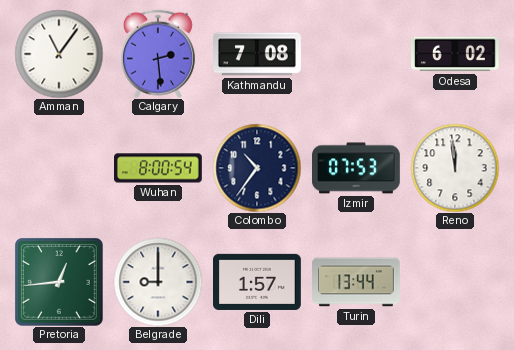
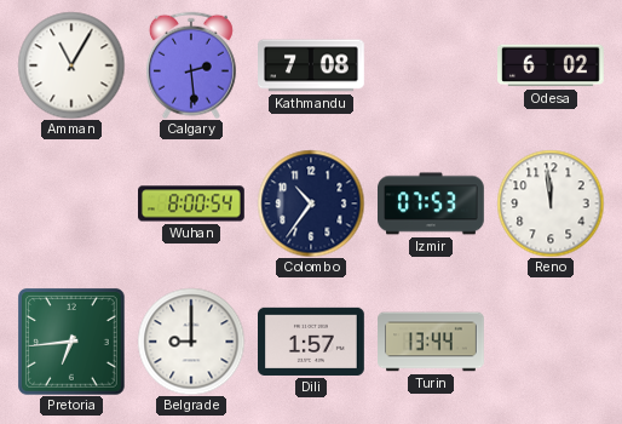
Amman: 11:06 -> 11:05 (71, 65)
Pretoria: 12:44 -> 6:44 (71, 342)
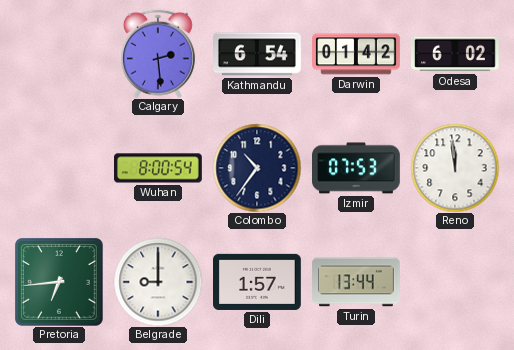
Amman: 11:05 -> none (71, 65)
Kathmandu: 7:08 -> 6:54 (258, 54)
Darwin: none -> 01:42 (356, 54)
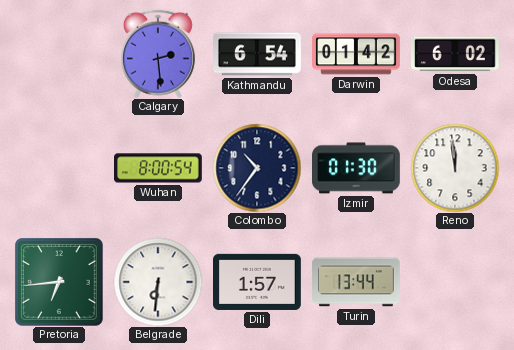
Izmir: 07:53 -> 01:30 (356, 168)
Belgrade: 9:00 -> 6:31 (158, 282)
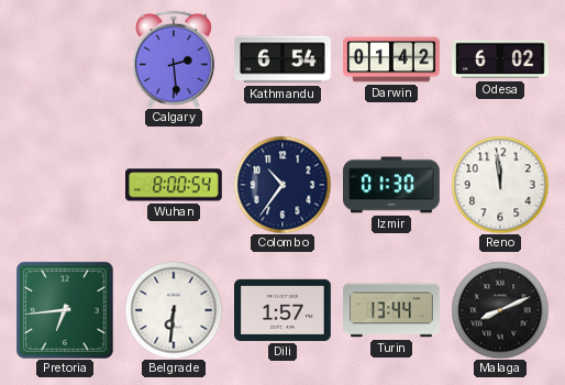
Malaga: none -> 8:11 (500, 310)
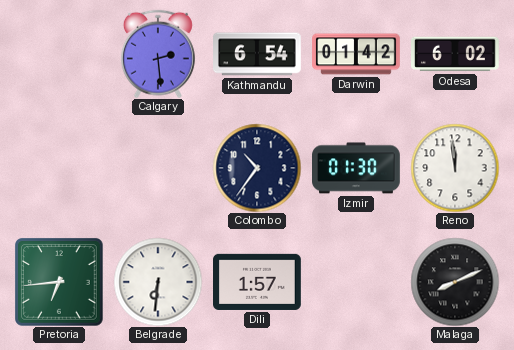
Wuhan: 8:00 -> none (175, 185)
Turin: 13:44 -> none (391, 310)
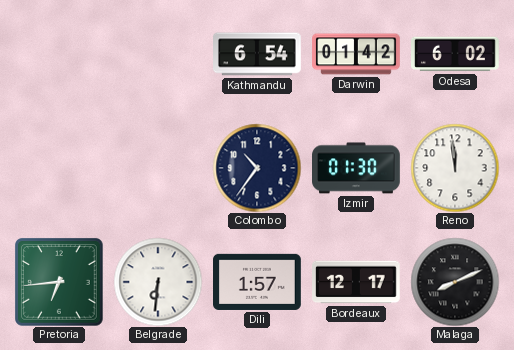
Calgary: 2:29 -> none (158, 54)
Bordeaux: none -> 12:17 (357, 282)
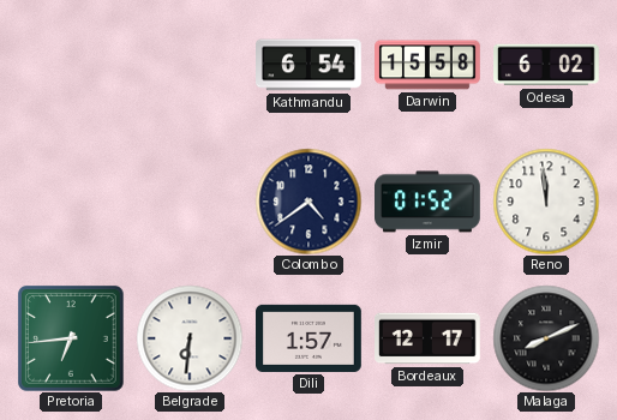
Darwin: 01:42 -> 15:58 (427, 65)
Colombo: 10:36 -> 4:39 (308, 202)
Izmir: 01:30 -> 01:52 (427, 202)
